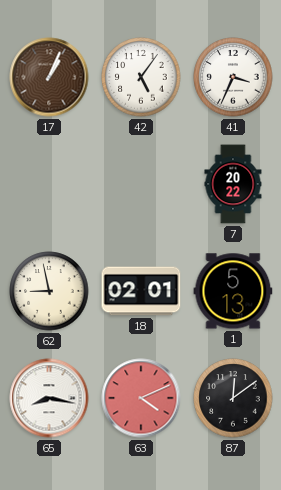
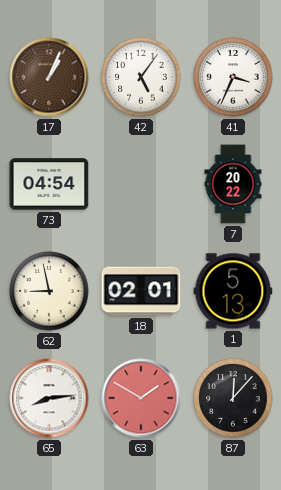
73: none -> 04:54 (49, 184)
65: 8:17 -> 8:14 (49, 398)
63: 4:11 -> 1:50 (141, 398)
87: 12:09 -> 12:07 (233, 398)
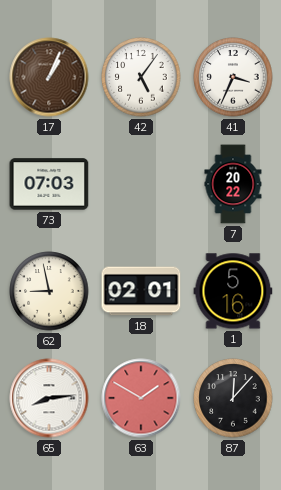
73: 04:54 -> 07:03 (49, 184)
1: 5:13 -> 5:16 (233, 291)
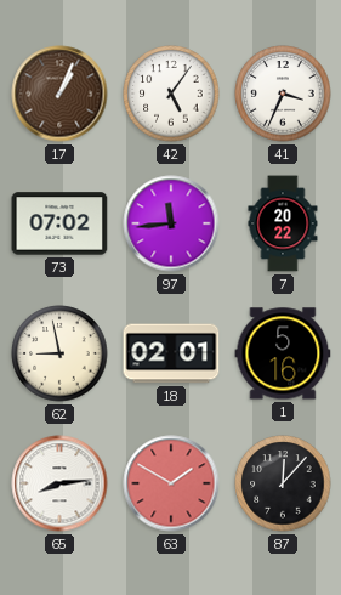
73: 07:03 -> 07:02 (59, 223)
97: none -> 11:44 (171, 223)
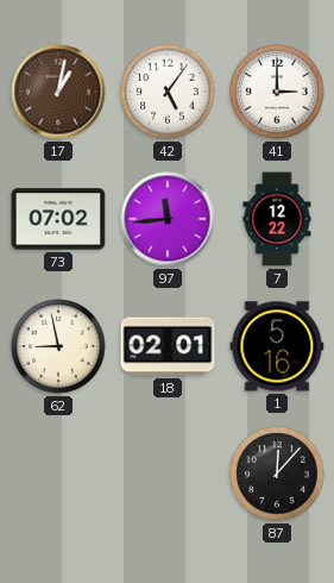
17: 1:04 -> 1:02 (58, 92)
41: 3:34 -> 3:00 (277, 92)
7: 20:22 -> 12:22 (277, 219)
65: 8:14 -> none (59, 483)
63: 1:50 -> none (171, 483)
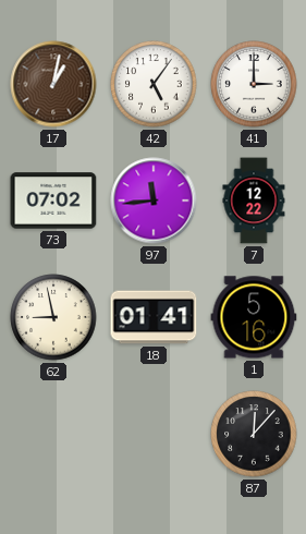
18: 02:01 -> 01:41 (154, 317)
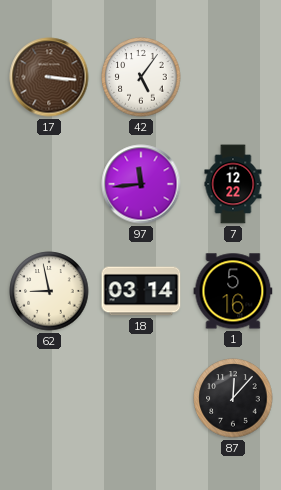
17: 1:02 -> 3:16 (49, 77)
41: 3:00 -> none (254, 84)
73: 07:02 -> none (53, 201)
18: 01:41 -> 03:14 (141, 291)
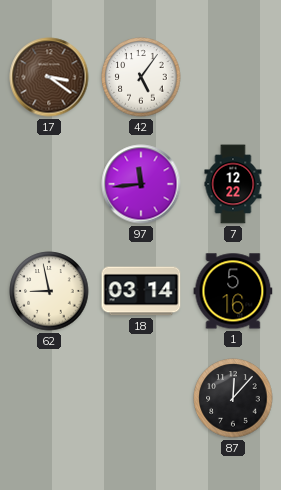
17: 3:16 -> 3:21 (49, 77)
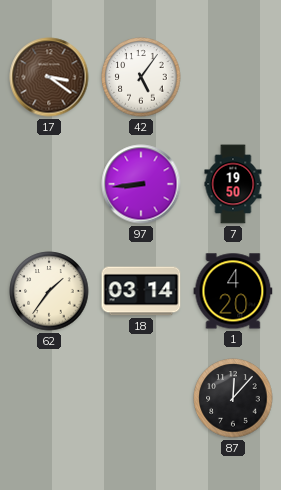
97: 11:44 -> 8:44 (141, 184)
7: 12:22 -> 19:50 (233, 184)
62: 8:58 -> 1:36 (49, 291)
1: 5:16 -> 4:20 (233, 291)
